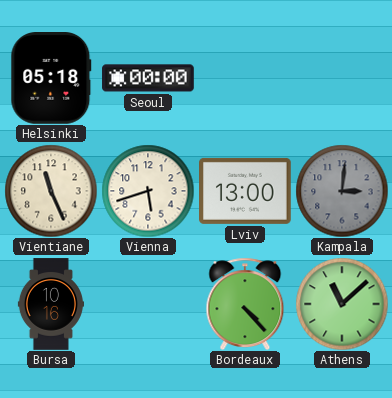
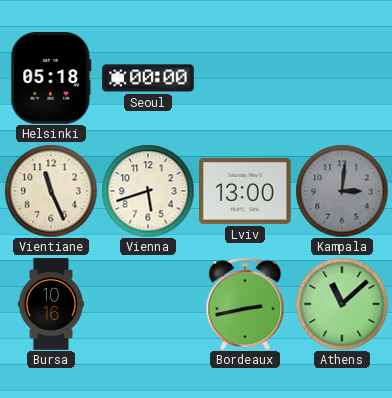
Bordeaux: 4:23 -> 2:43 (245, 304)
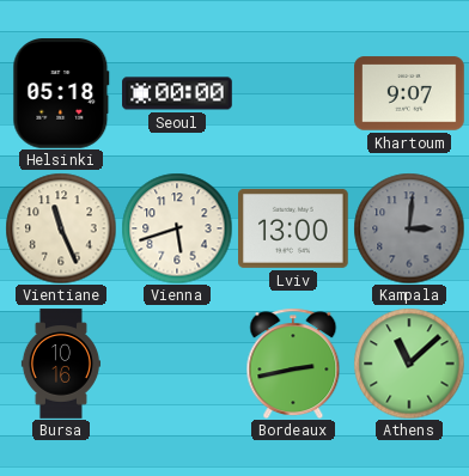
Khartoum: none -> 9:07 (409, 93)
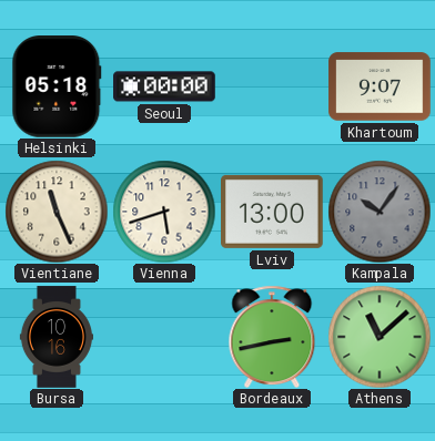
Kampala: 3:01 -> 10:06 (380, 212)
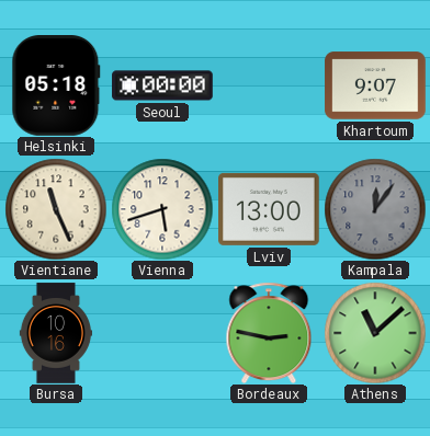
Kampala: 10:06 -> 12:06 (375, 209)
Bordeaux: 2:43 -> 2:47 (269, 333)
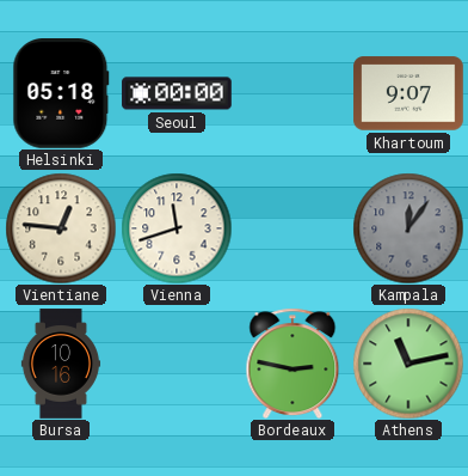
Vientiane: 11:26 -> 12:46 (61, 228)
Vienna: 5:42 -> 11:42 (177, 228)
Lviv: 13:00 -> none (270, 209)
Athens: 11:08 -> 11:13 (408, 364)
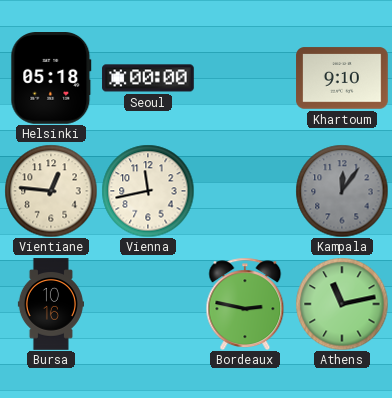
Khartoum: 9:07 -> 9:10 (342, 78)
Vienna: 11:42 -> 11:43 (148, 191)
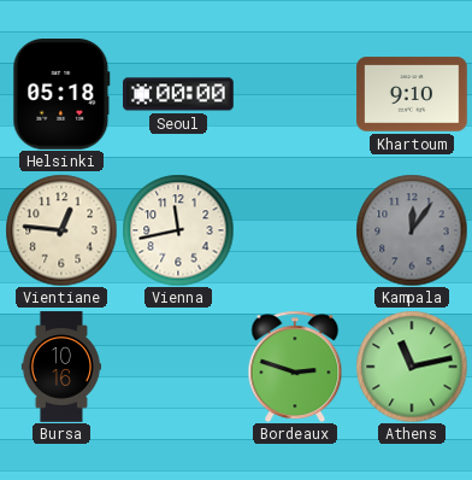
Bordeaux: 2:47 -> 2:48 (295, 367)
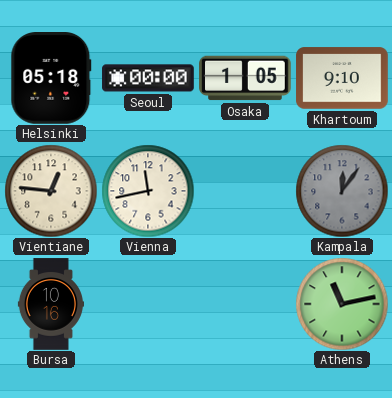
Osaka: none -> 1:05 (245, 78)
Bordeaux: 2:48 -> none (295, 367)
